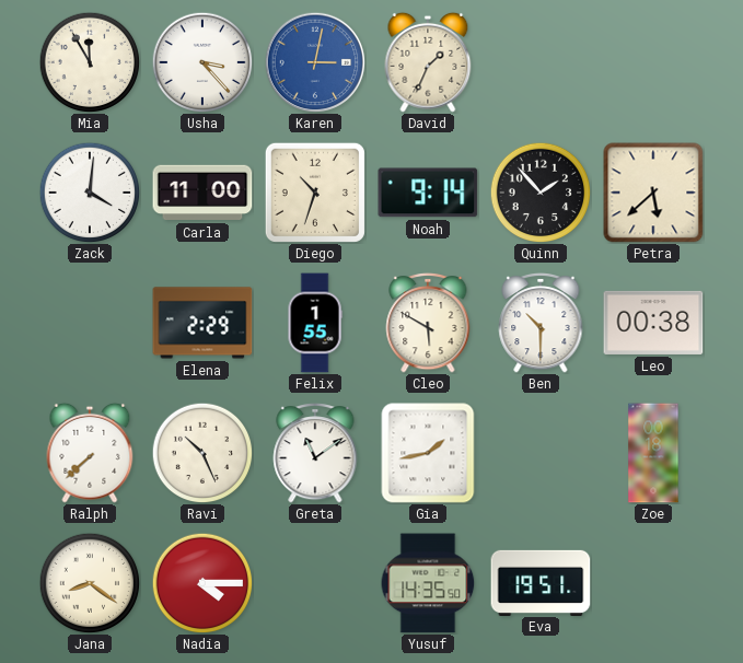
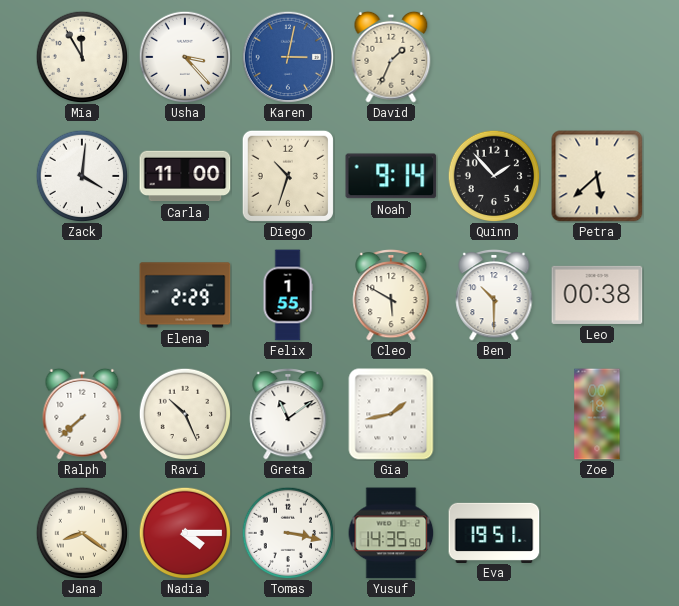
Tomas: none -> 3:17 (288, 533)
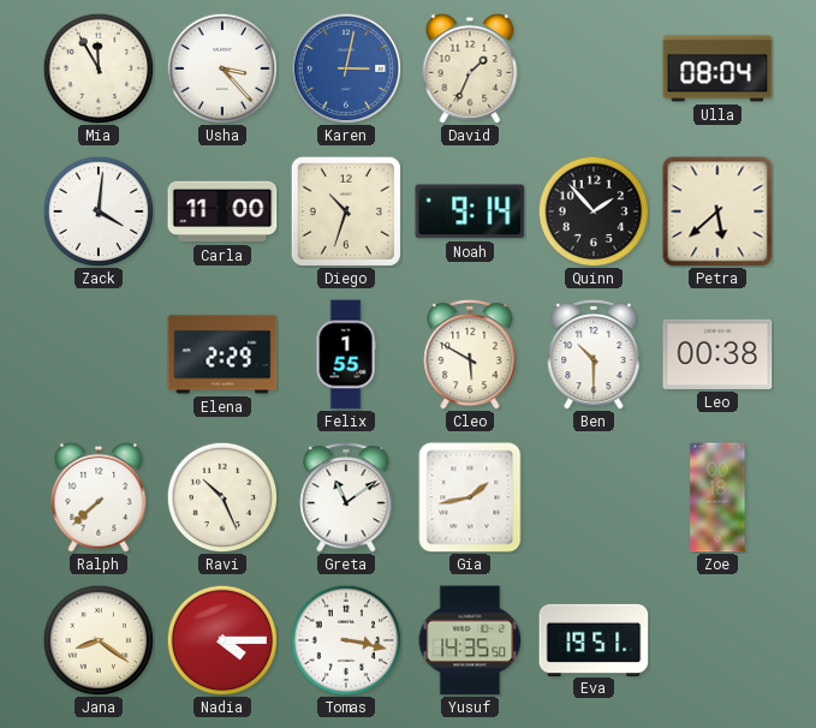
Ulla: none -> 08:04 (717, 68)
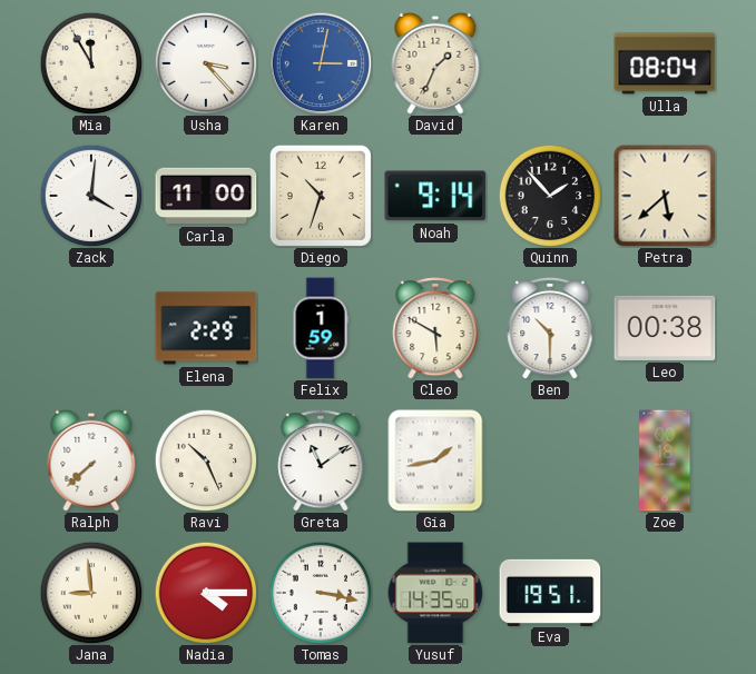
Felix: 1:55 -> 1:59 (321, 328)
Jana: 8:21 -> 8:59 (91, 593)
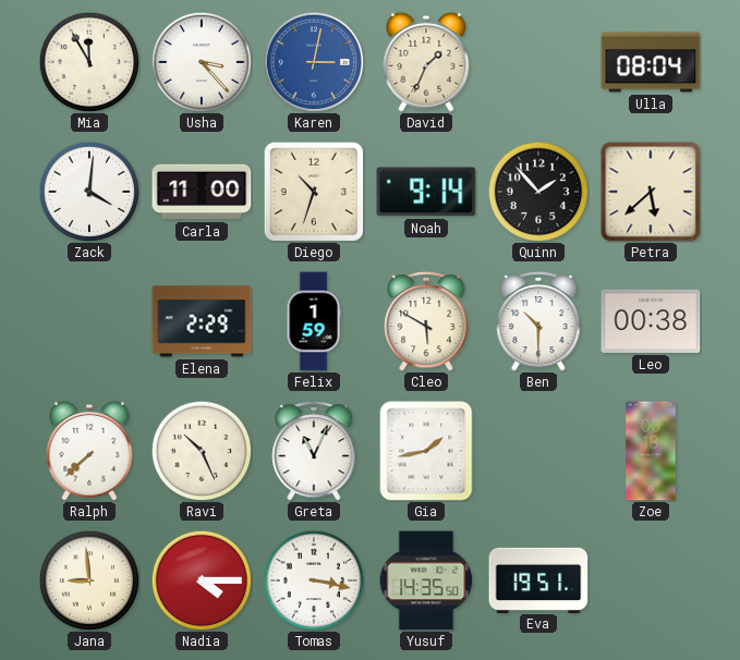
Greta: 11:09 -> 11:04 (314, 451)
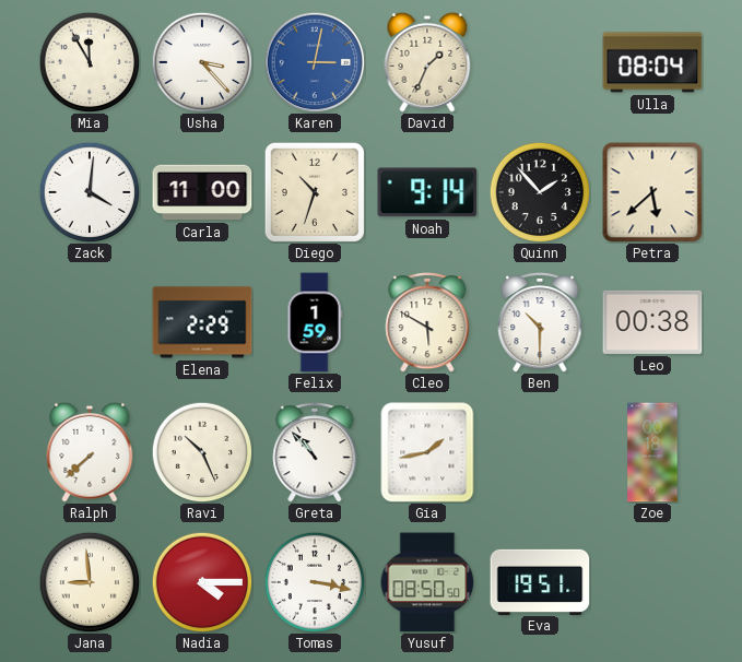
Greta: 11:04 -> 10:53 (315, 452)
Yusuf: 14:35 -> 08:50 (427, 582)
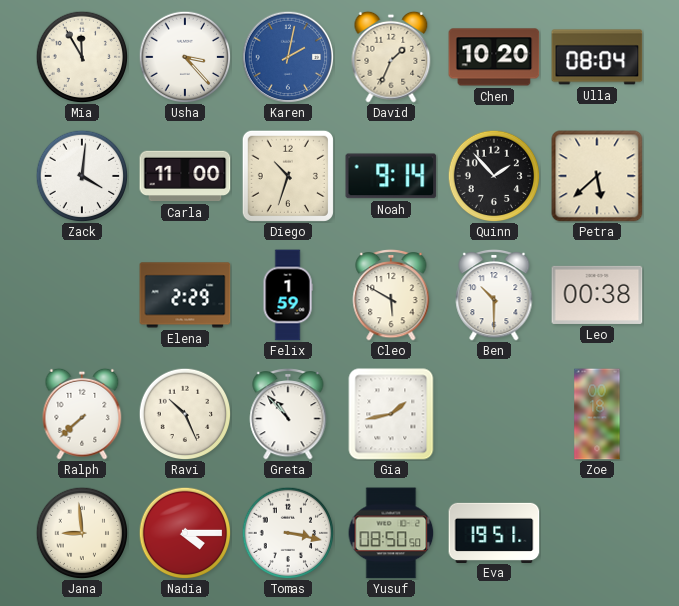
Karen: 3:02 -> 2:02 (288, 57)
Chen: none -> 10:20 (494, 57)
